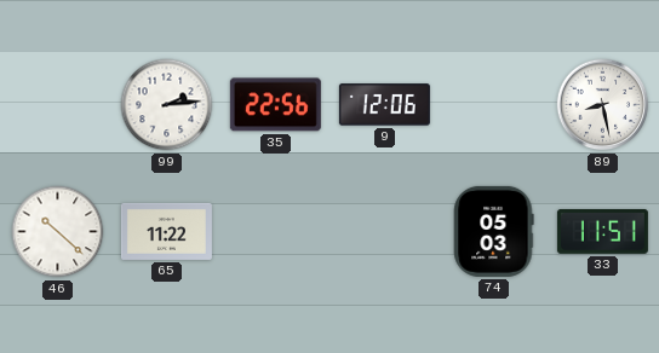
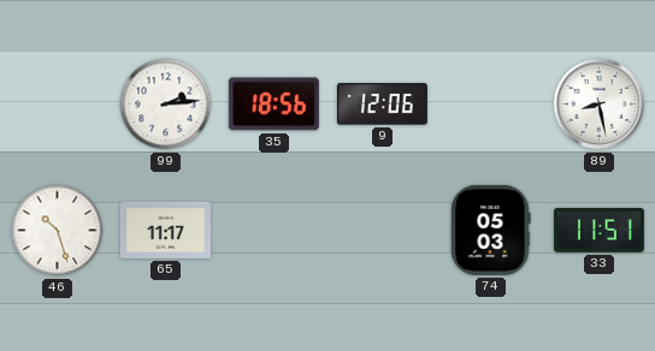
35: 22:56 -> 18:56 (273, 105)
46: 10:22 -> 10:27 (58, 231)
65: 11:22 -> 11:17 (165, 230)
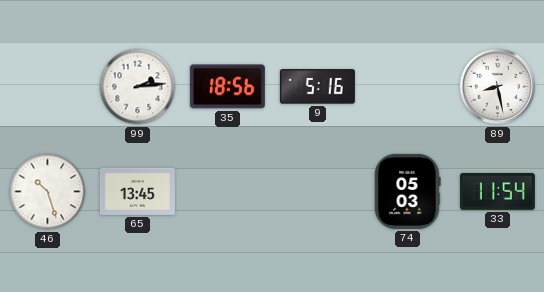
9: 12:06 -> 5:16 (317, 87)
65: 11:17 -> 13:45 (137, 191)
33: 11:51 -> 11:54 (497, 191)
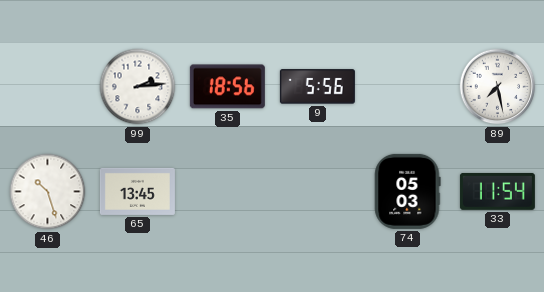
9: 5:16 -> 5:56 (317, 87)
89: 8:28 -> 7:28 (498, 87)
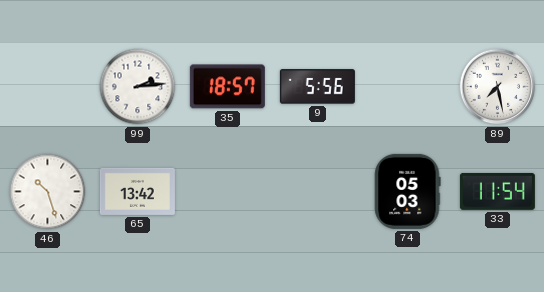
35: 18:56 -> 18:57 (227, 87)
65: 13:45 -> 13:42 (137, 191)
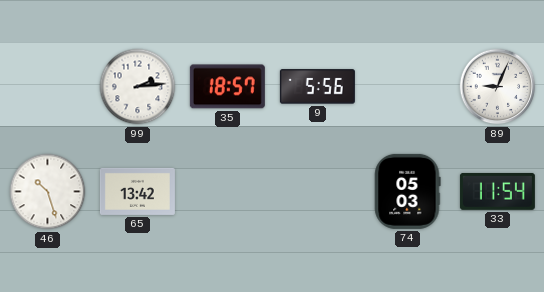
89: 7:28 -> 9:04 (498, 87)
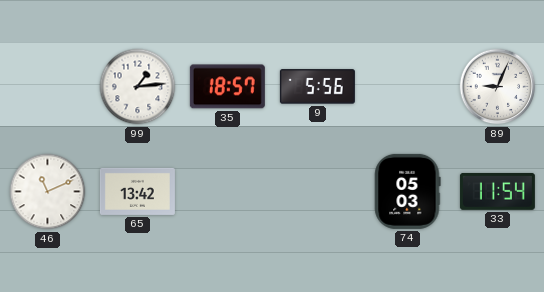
99: 2:14 -> 1:14 (138, 87)
46: 10:27 -> 11:11 (48, 192)
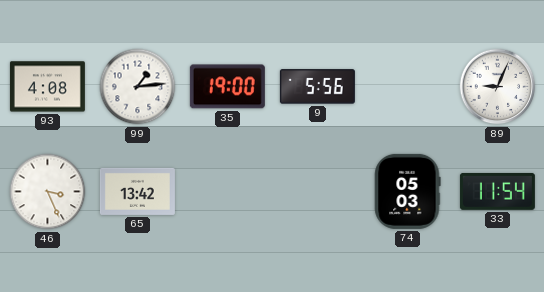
93: none -> 4:08 (47, 87)
35: 18:57 -> 19:00 (227, 87)
46: 11:11 -> 3:26 (48, 192)
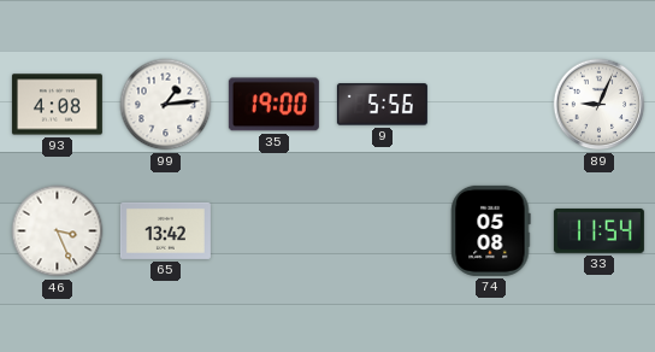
74: 05:03 -> 05:08 (491, 230)
